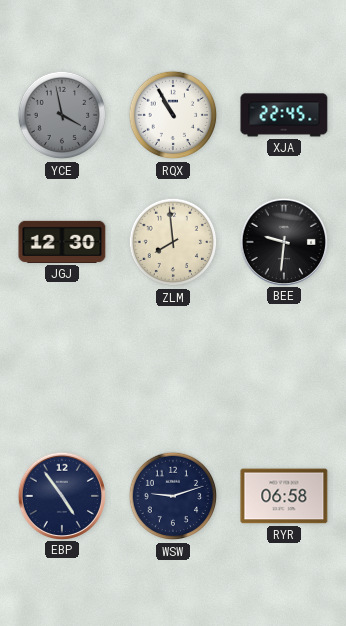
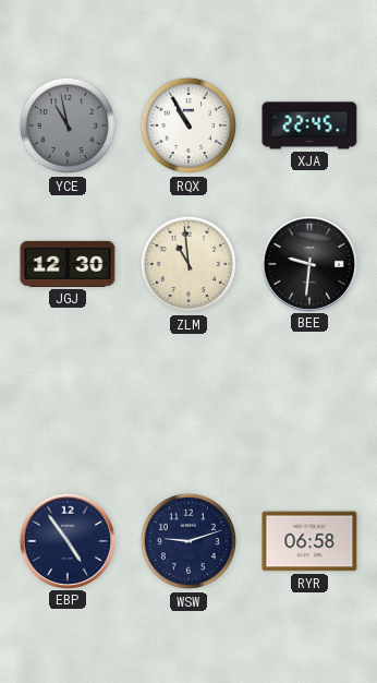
YCE: 3:58 -> 10:58 (68, 125)
ZLM: 7:59 -> 10:59 (188, 264)
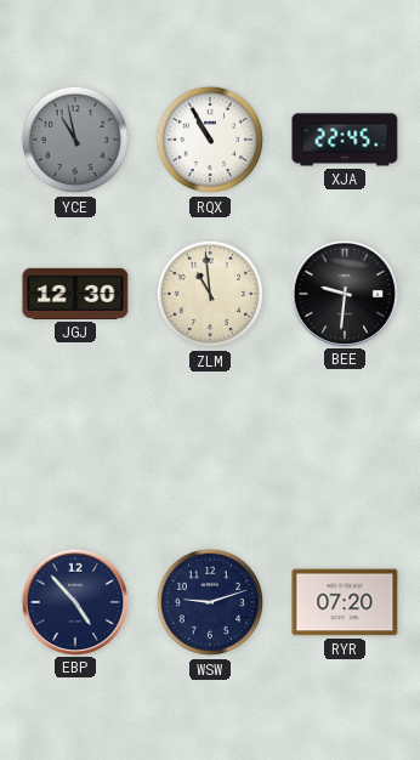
EBP: 4:54 -> 4:53 (74, 601)
RYR: 06:58 -> 07:20 (345, 602)
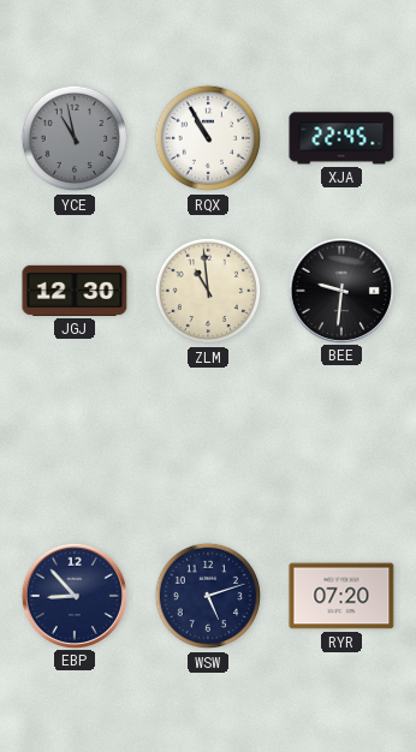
EBP: 4:53 -> 8:53 (73, 595)
WSW: 9:12 -> 5:12 (208, 596)
